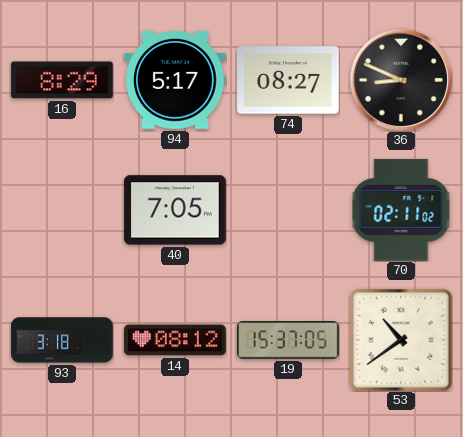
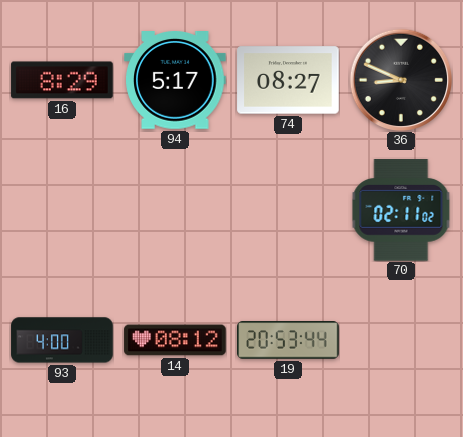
40: 7:05 -> none (175, 210)
93: 3:18 -> 4:00 (62, 340)
19: 15:37 -> 20:53 (288, 340)
53: 10:39 -> none (401, 340)
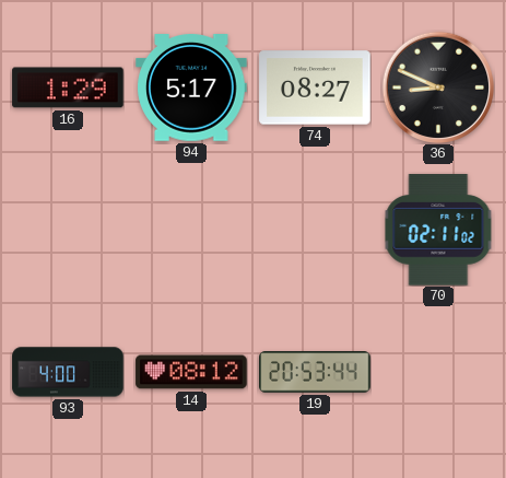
16: 8:29 -> 1:29 (68, 88)
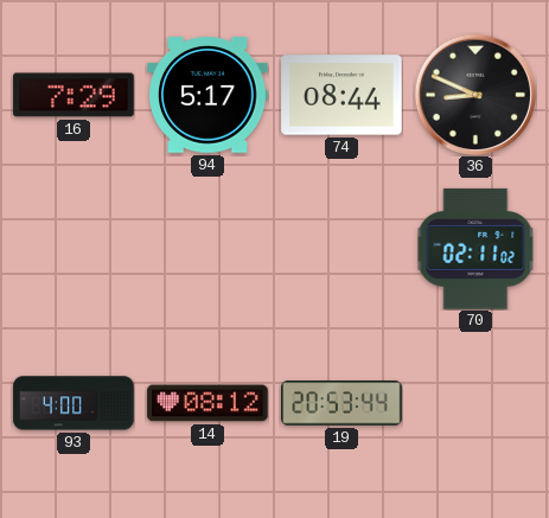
16: 1:29 -> 7:29 (74, 95)
74: 08:27 -> 08:44 (341, 95)
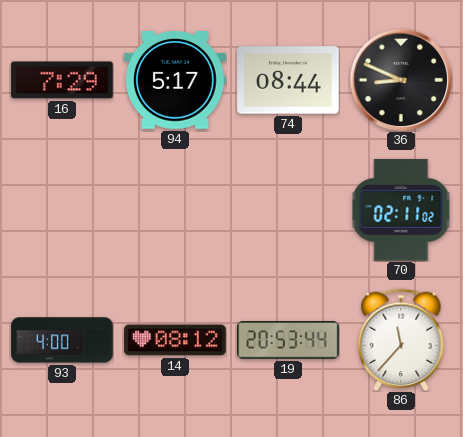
86: none -> 11:37 (401, 340)
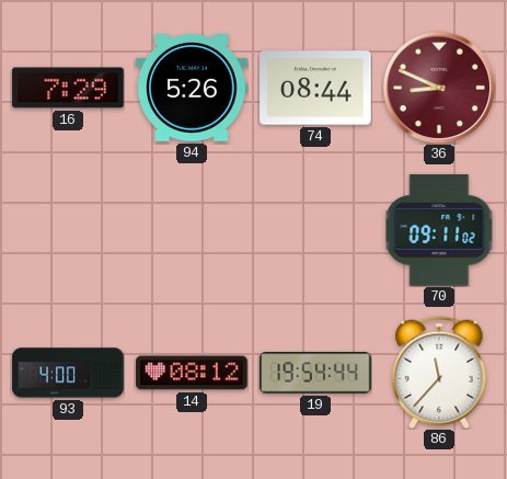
94: 5:17 -> 5:26 (192, 88)
36 dial: black -> burgundy (439, 88)
70: 02:11 -> 09:11 (439, 230)
19: 20:53 -> 19:54 (315, 373)
